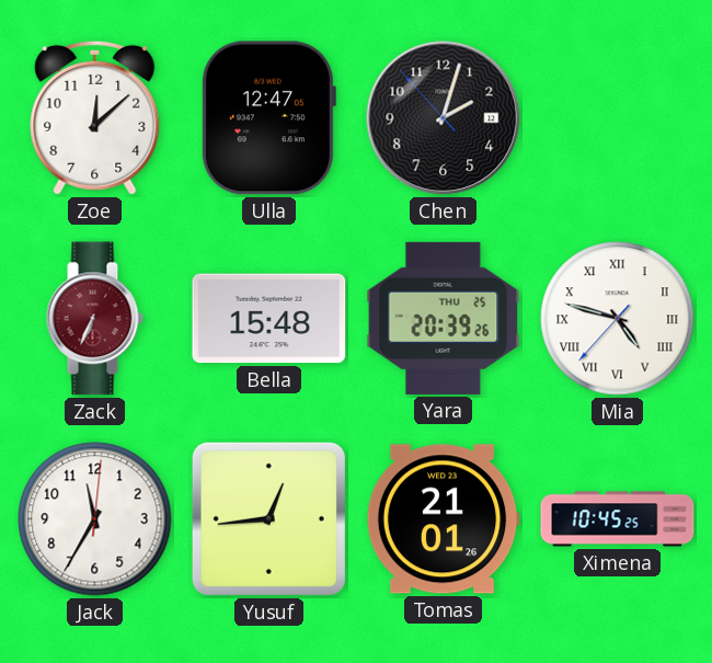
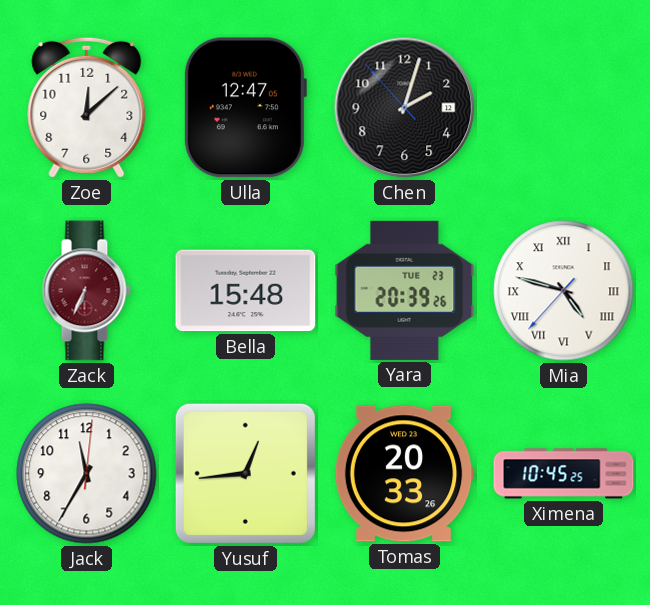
Yara date: THU 25 -> TUE 23 (405, 290)
Tomas: 21:01 -> 20:33 (404, 474)
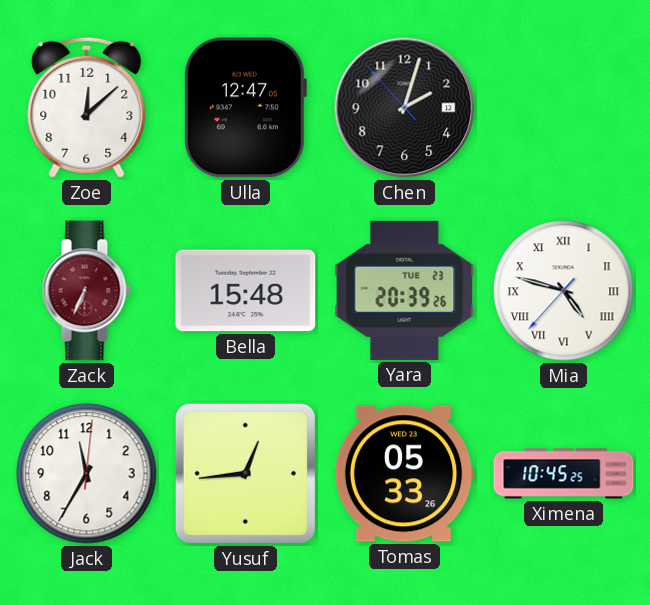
Tomas: 20:33 -> 05:33 (404, 474)
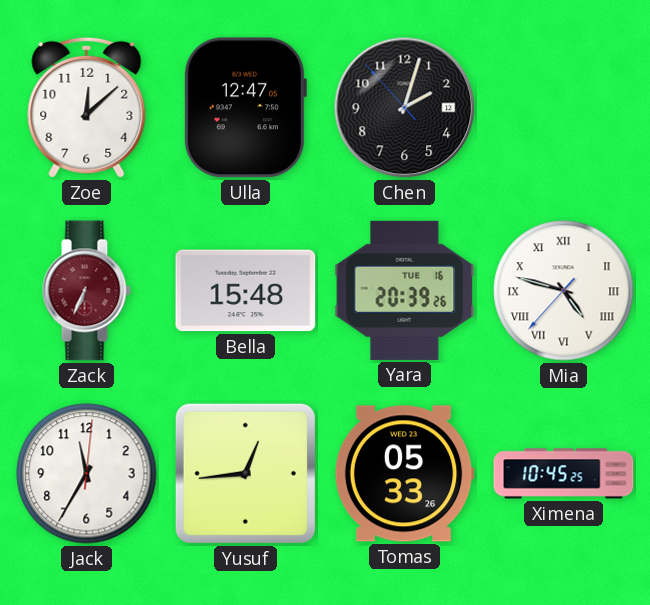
Yara date: TUE 23 -> TUE 16 (405, 290)
